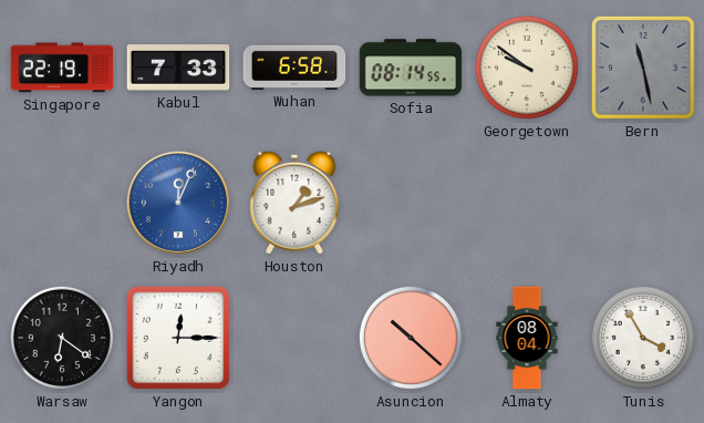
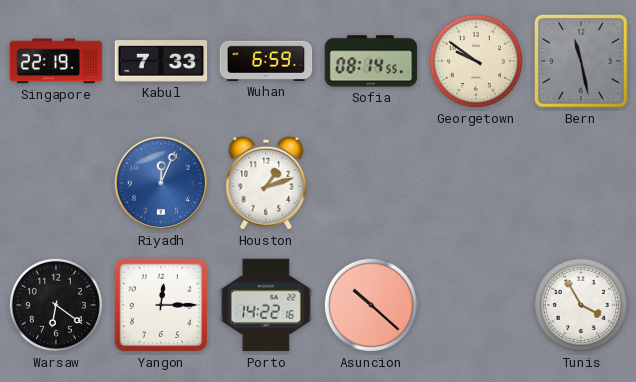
Wuhan: 6:58 -> 6:59 (266, 61)
Porto: none -> 14:22 (266, 305)
Almaty: 08:04 -> none (527, 338)
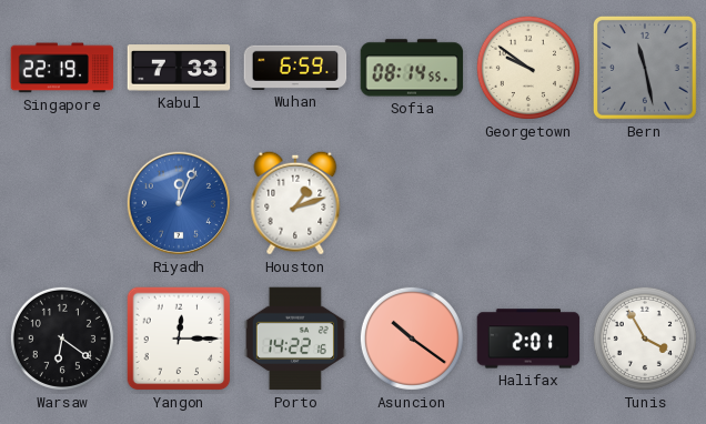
Asuncion: 10:22 -> 10:21 (412, 339)
Halifax: none -> 2:01 (528, 339)
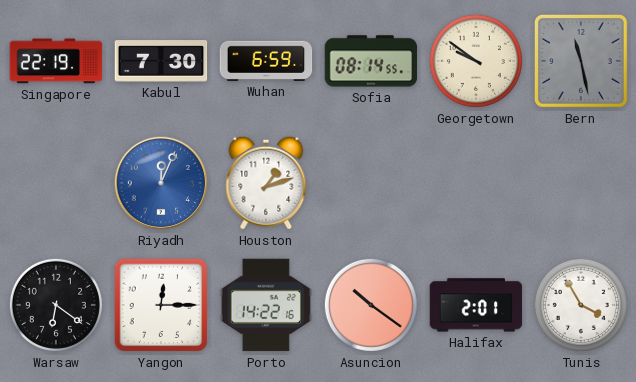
Kabul: 7:33 -> 7:30 (161, 61)
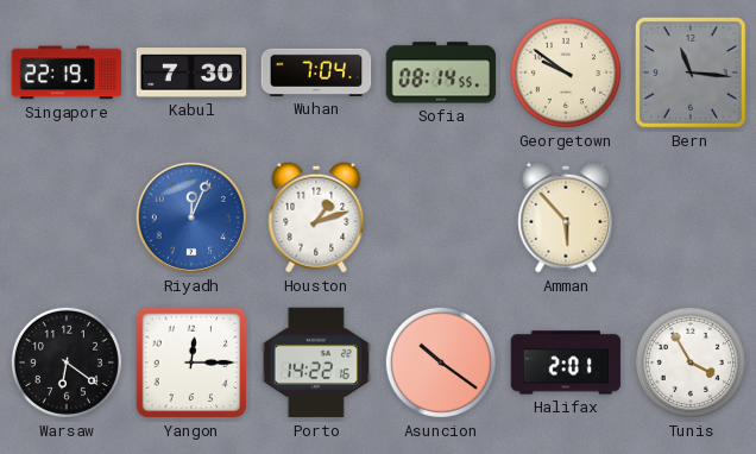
Wuhan: 6:59 -> 7:04 (316, 72)
Bern: 11:28 -> 11:16 (691, 72)
Amman: none -> 5:53 (566, 217)
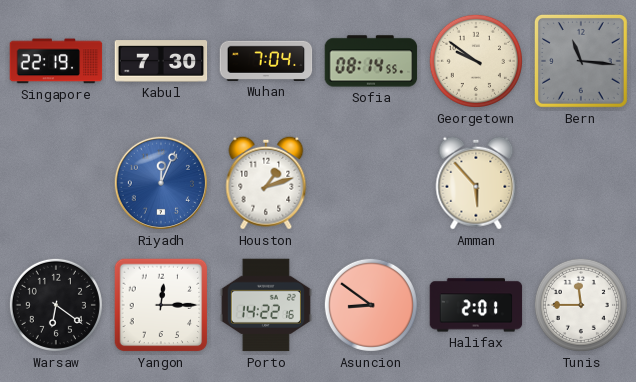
Asuncion: 10:21 -> 8:51 (371, 305)
Tunis: 3:55 -> 11:45 (581, 305)
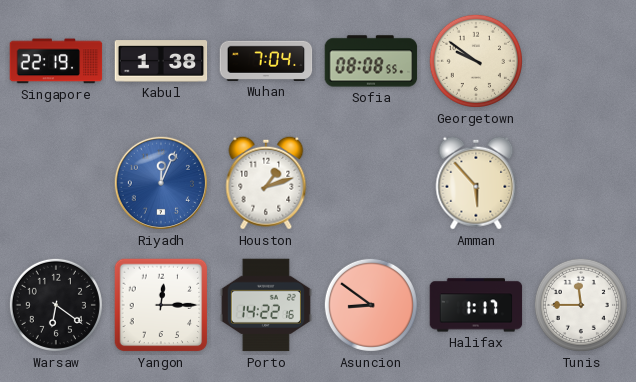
Kabul: 7:30 -> 1:38 (161, 61)
Sofia: 08:14 -> 08:08 (371, 61)
Bern: 11:16 -> none (581, 61)
Halifax: 2:01 -> 1:17 (476, 305)
